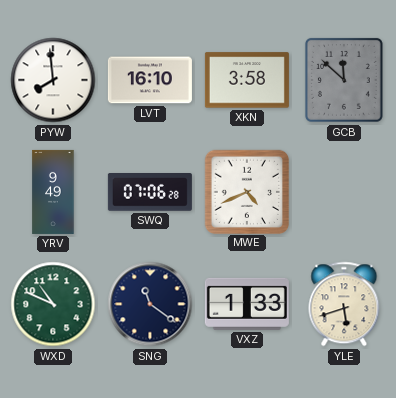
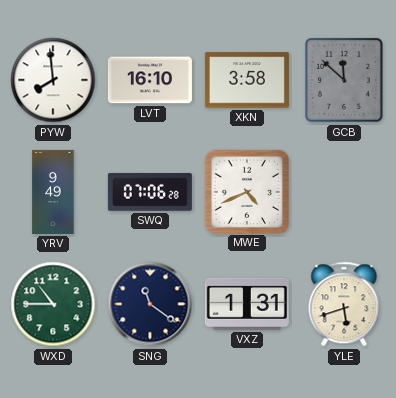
WXD: 10:49 -> 10:45 (53, 304)
VXZ: 1:33 -> 1:31 (247, 304)
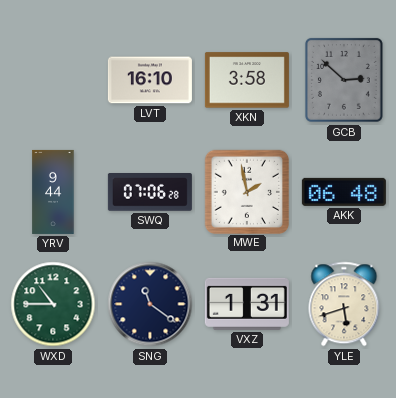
PYW: 7:59 -> none (53, 80)
GCB: 11:52 -> 2:52 (344, 80)
YRV: 9:49 -> 9:44 (53, 192)
MWE: 4:41 -> 1:58 (246, 191)
AKK: none -> 06:48 (344, 192)
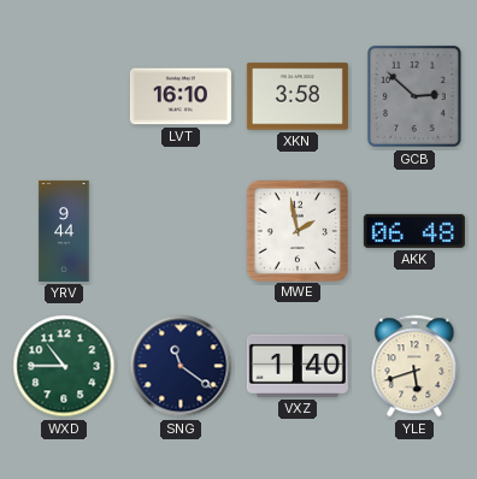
SWQ: 07:06 -> none (150, 193)
VXZ: 1:31 -> 1:40 (298, 366)
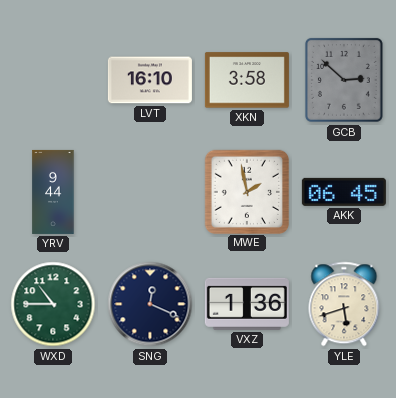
AKK: 06:48 -> 06:45 (344, 192)
SNG: 11:21 -> 12:19 (150, 304)
VXZ: 1:40 -> 1:36 (247, 304)
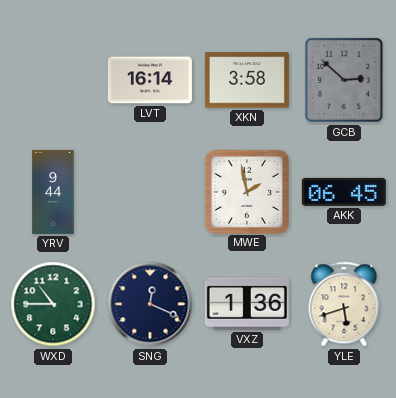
LVT: 16:10 -> 16:14 (150, 80)
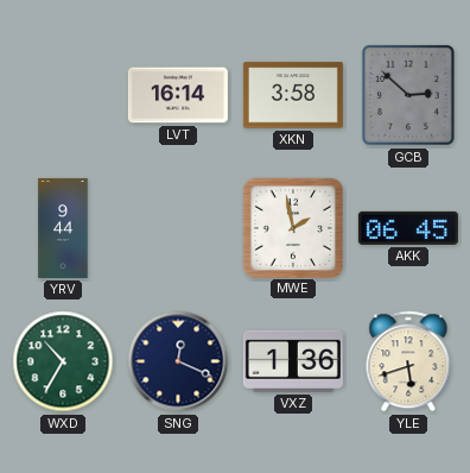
WXD: 10:45 -> 10:35 (63, 361)
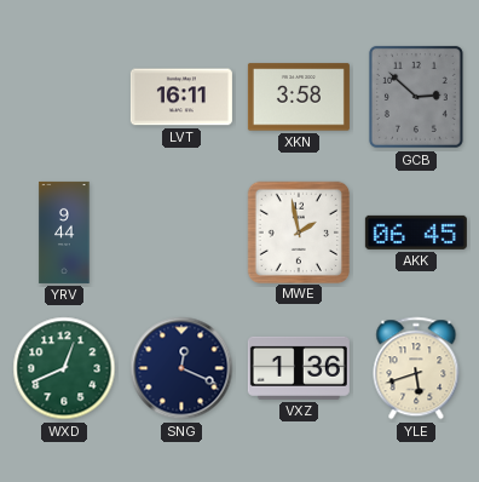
LVT: 16:14 -> 16:11 (181, 97)
WXD: 10:35 -> 12:41 (64, 368)
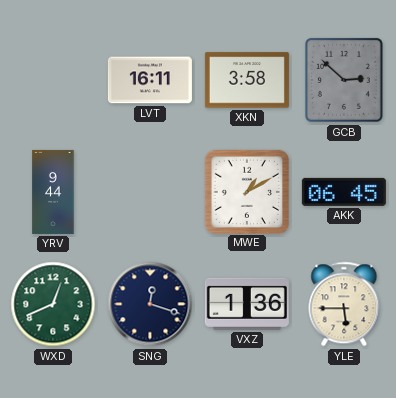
MWE: 1:58 -> 1:10 (246, 191)
SNG: 12:19 -> 12:18 (150, 304)
YLE: 5:42 -> 5:45 (344, 304)
